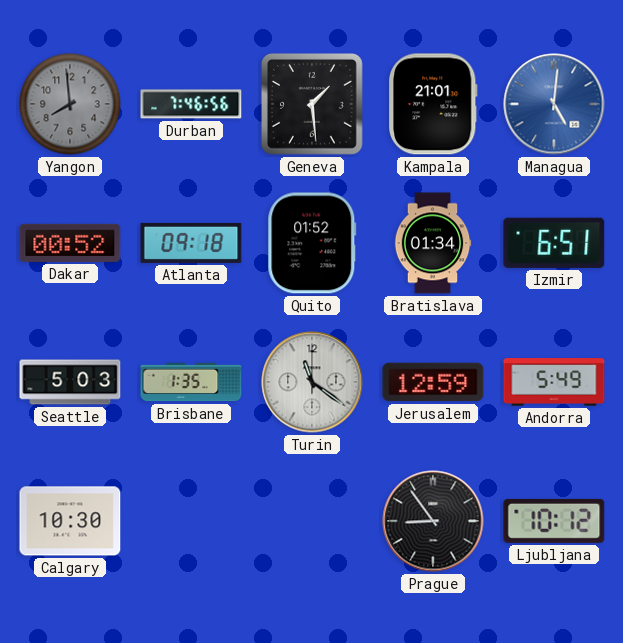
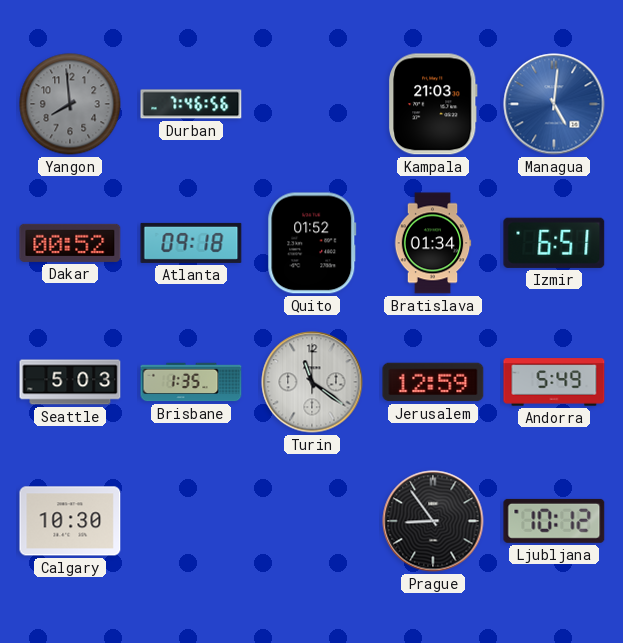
Geneva: 1:29 -> none (312, 104)
Kampala: 21:01 -> 21:03 (434, 104)
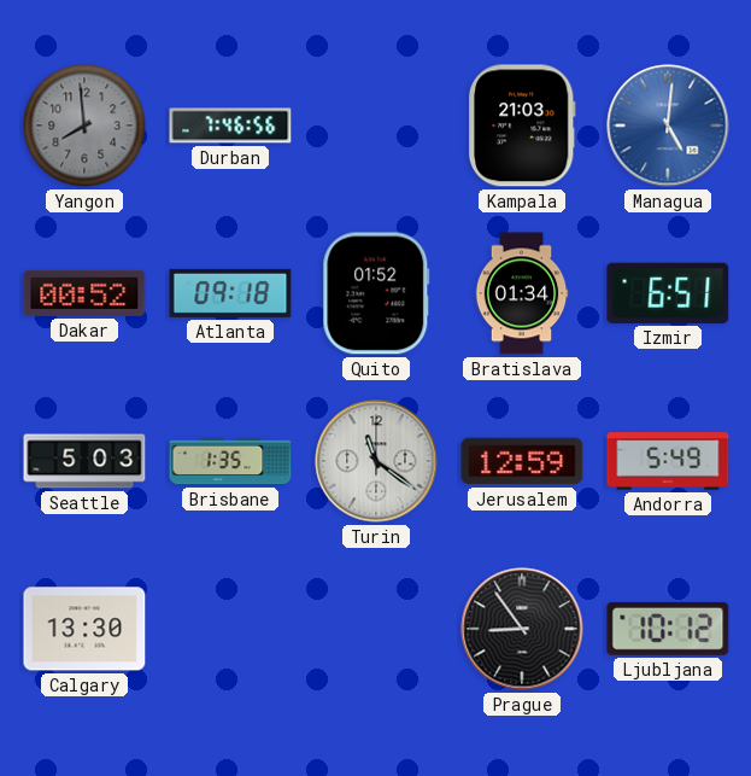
Calgary: 10:30 -> 13:30 (84, 629)
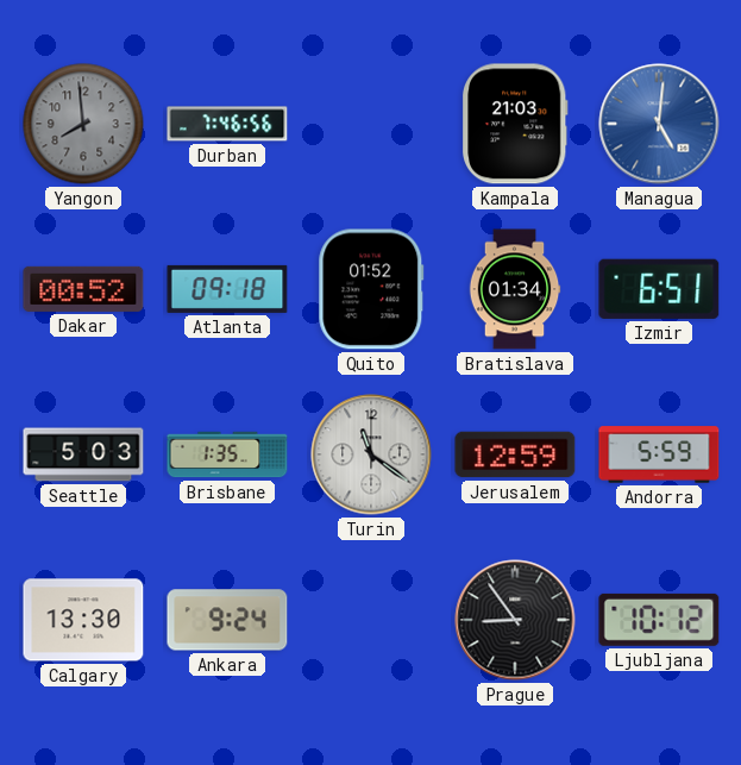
Andorra: 5:49 -> 5:59 (659, 454)
Ankara: none -> 9:24 (227, 620)
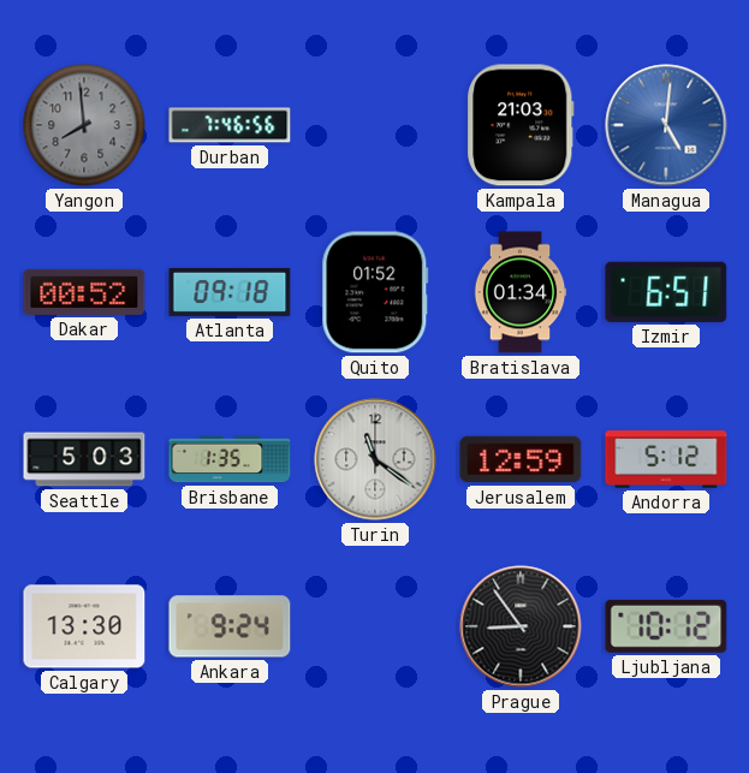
Andorra: 5:59 -> 5:12 (666, 459)
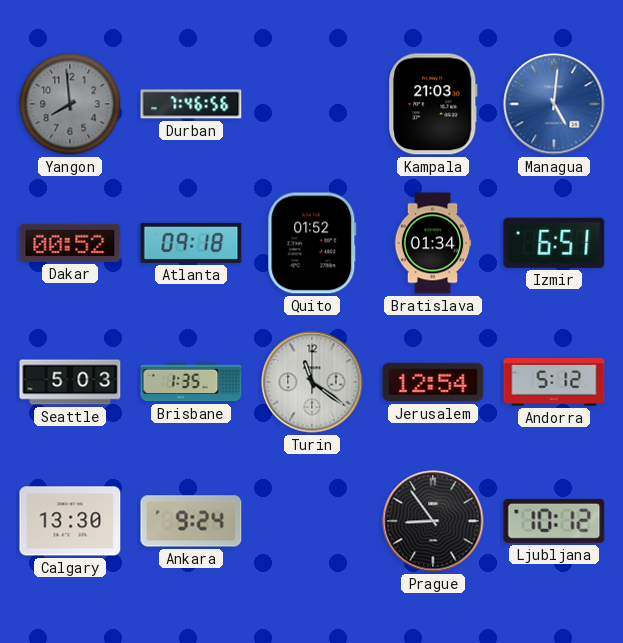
Jerusalem: 12:59 -> 12:54 (433, 382)
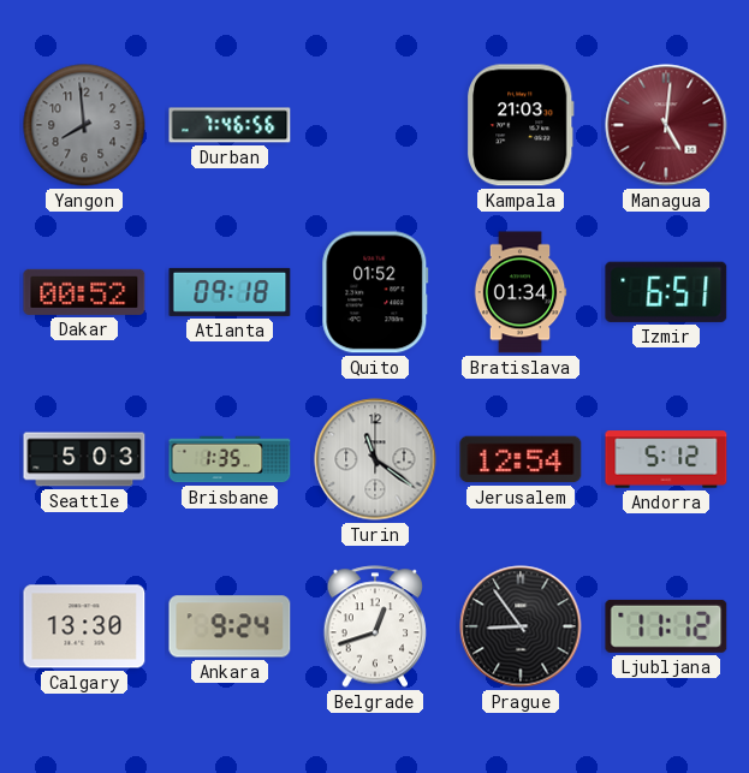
Managua dial: blue -> burgundy (666, 125)
Belgrade: none -> 12:42 (375, 626)
Ljubljana: 10:12 -> 11:12 (666, 626)
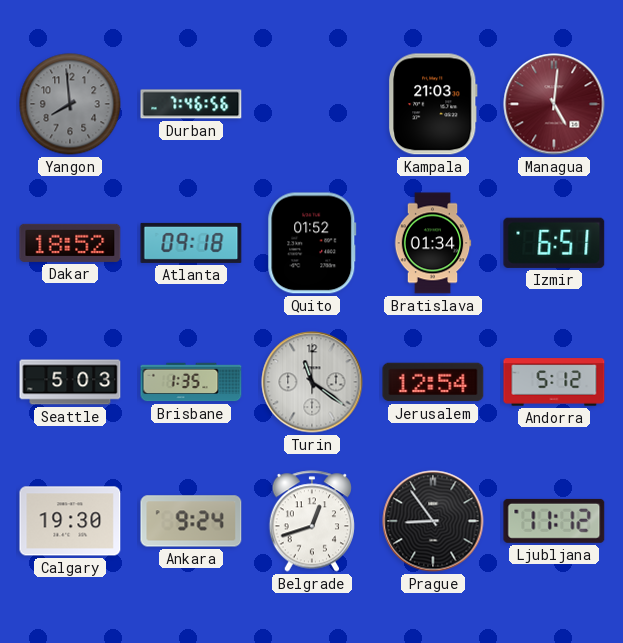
Dakar: 00:52 -> 18:52 (70, 243)
Calgary: 13:30 -> 19:30 (70, 521)
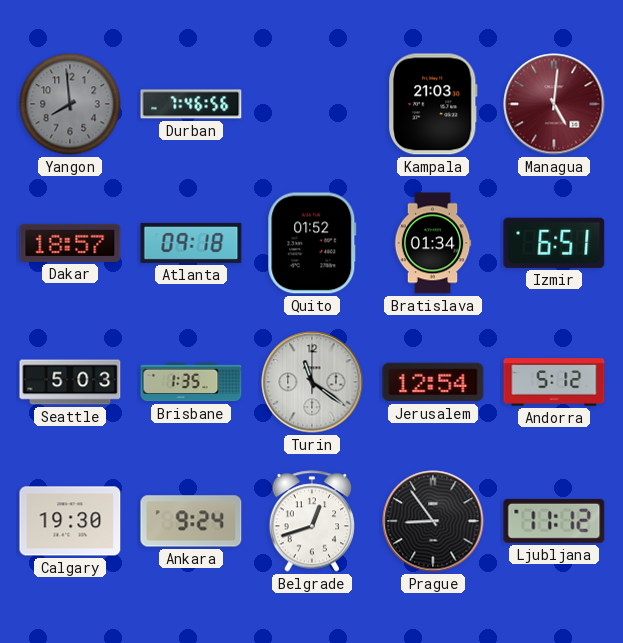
Dakar: 18:52 -> 18:57 (70, 243)
